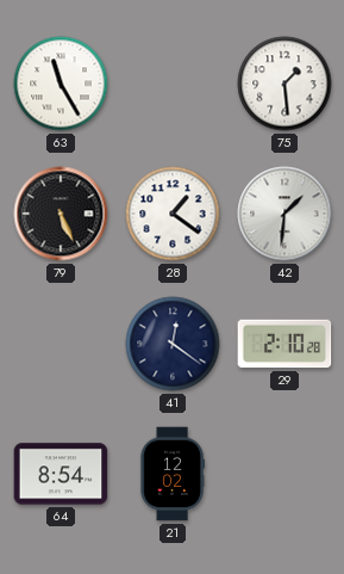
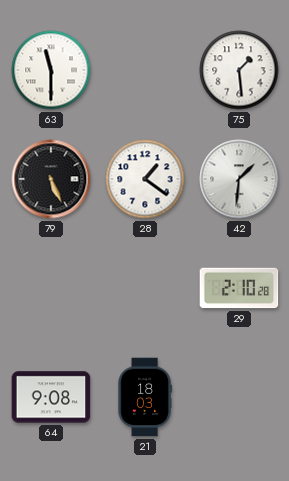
63: 11:25 -> 11:30 (51, 70)
41: 12:21 -> none (173, 344)
64: 8:54 -> 9:08 (51, 397)
21: 12:02 -> 18:03 (145, 397)
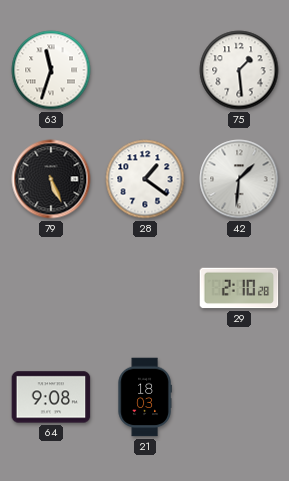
63: 11:30 -> 11:33 (51, 70)
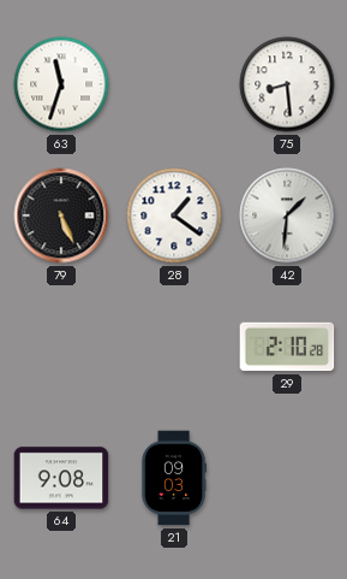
75: 1:29 -> 8:29 (287, 84)
21: 18:03 -> 09:03 (174, 478)
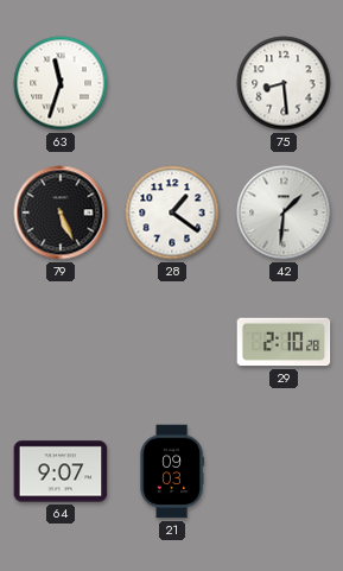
64: 9:08 -> 9:07 (61, 471)
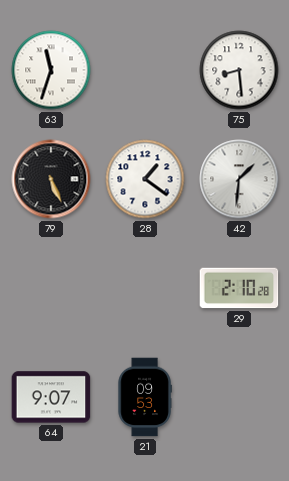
21: 09:03 -> 09:53 (145, 397)
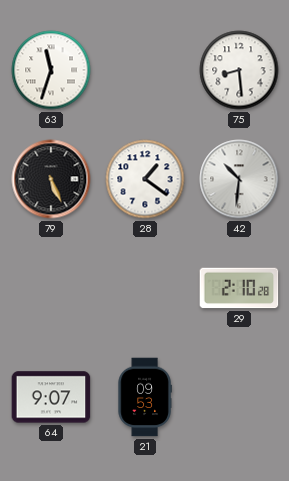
42: 1:31 -> 10:31 (239, 179)
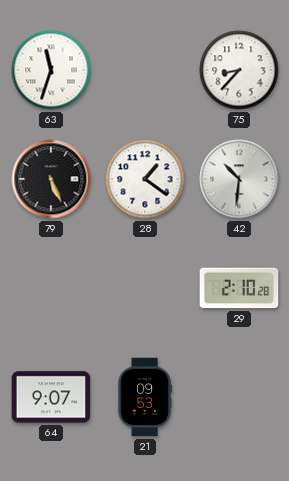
75: 8:29 -> 8:37 (239, 70)
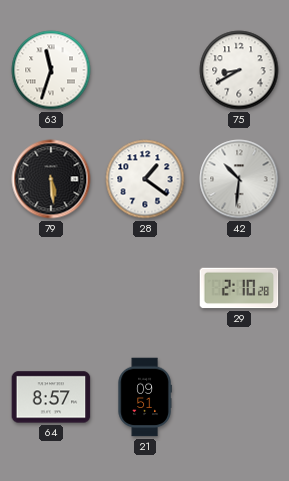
75: 8:37 -> 8:40 (239, 70)
79: 5:26 -> 5:29 (51, 179)
64: 9:07 -> 8:57 (51, 397)
21: 09:53 -> 09:51 (145, 397)
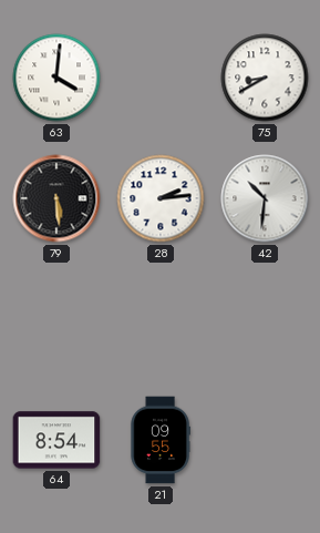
63: 11:33 -> 4:01 (56, 78)
28: 1:21 -> 2:14 (161, 198)
29: 2:10 -> none (239, 288)
64: 8:57 -> 8:54 (56, 440)
21: 09:51 -> 09:55 (161, 440)
